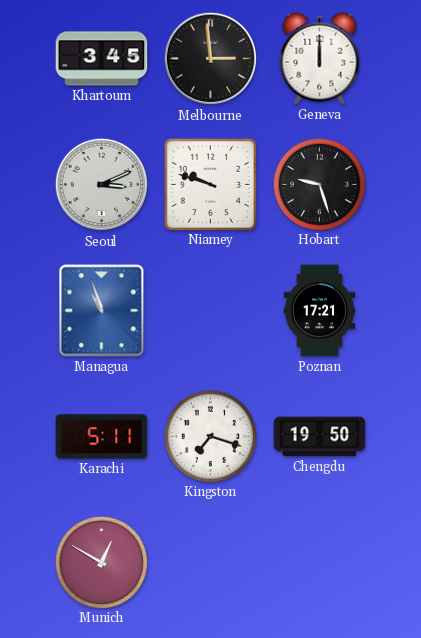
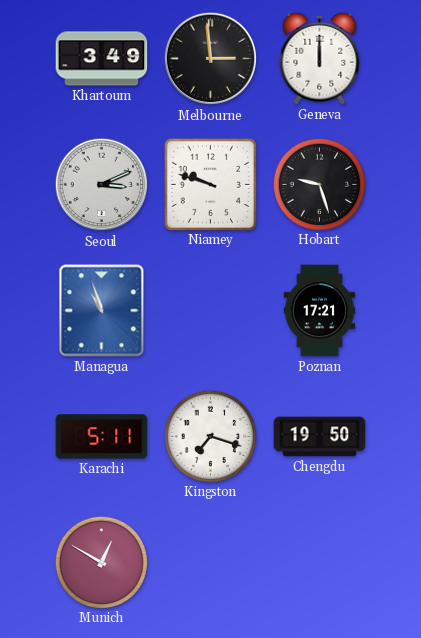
Khartoum: 3:45 -> 3:49 (102, 59)
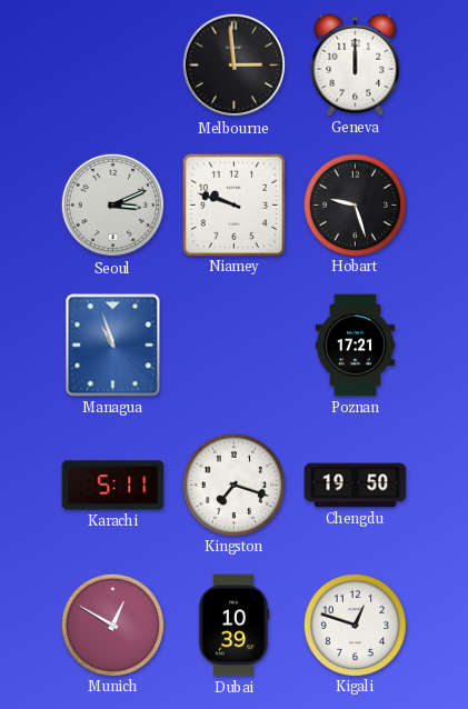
Khartoum: 3:49 -> none (102, 59)
Dubai: none -> 10:39 (233, 626)
Kigali: none -> 12:48 (355, 625)
